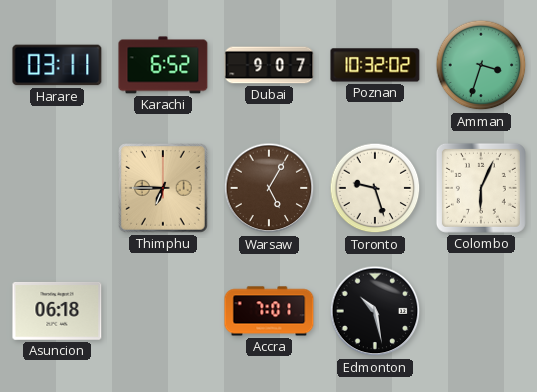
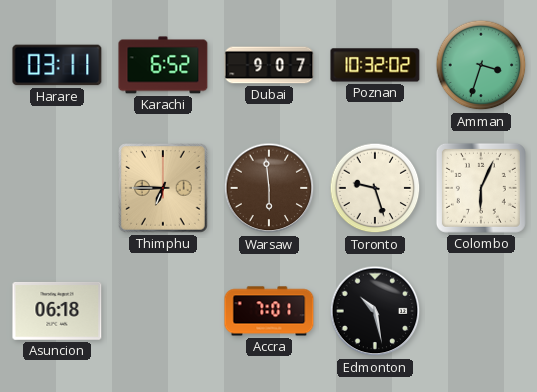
Warsaw: 5:05 -> 5:59 (269, 188)
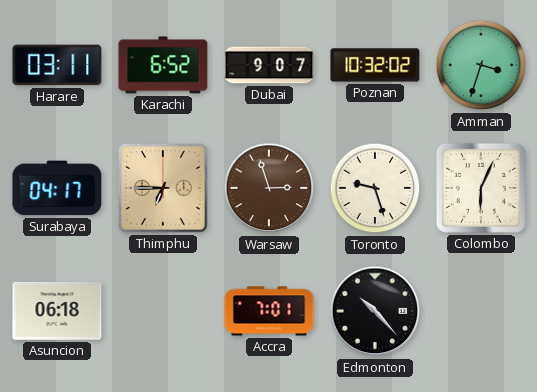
Surabaya: none -> 04:17 (57, 188)
Warsaw: 5:59 -> 2:57 (269, 188)
Edmonton: 10:28 -> 10:23 (375, 311)
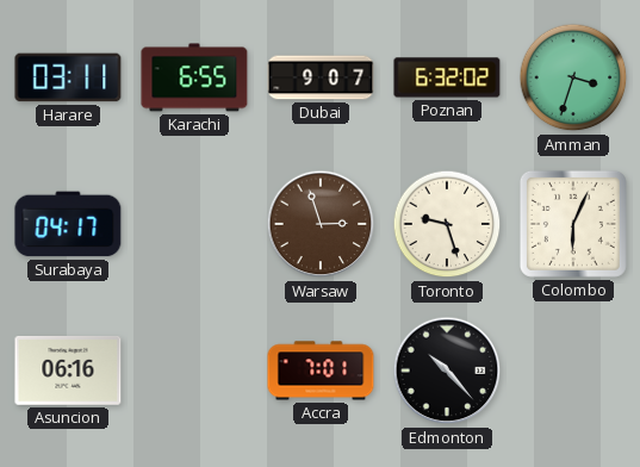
Karachi: 6:52 -> 6:55 (194, 77)
Poznan: 10:32 -> 6:32 (447, 77)
Thimphu: 6:45 -> none (164, 189)
Asuncion: 06:18 -> 06:16 (68, 371)
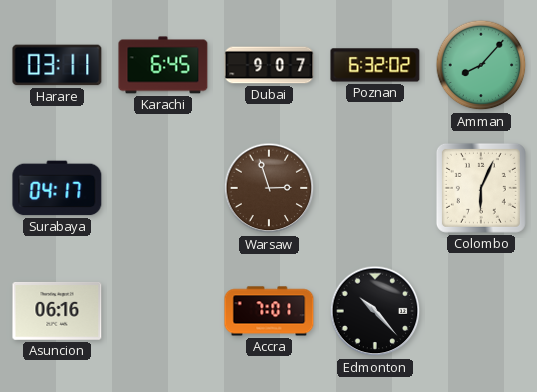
Karachi: 6:55 -> 6:45 (163, 65)
Amman: 3:33 -> 8:07 (481, 65)
Toronto: 9:27 -> none (447, 224)
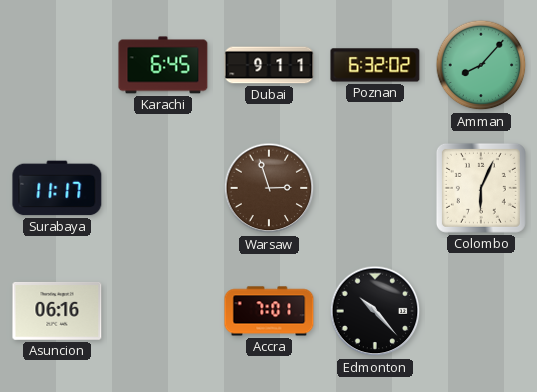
Harare: 03:11 -> none (57, 65)
Dubai: 9:07 -> 9:11 (269, 65)
Surabaya: 04:17 -> 11:17 (57, 188)
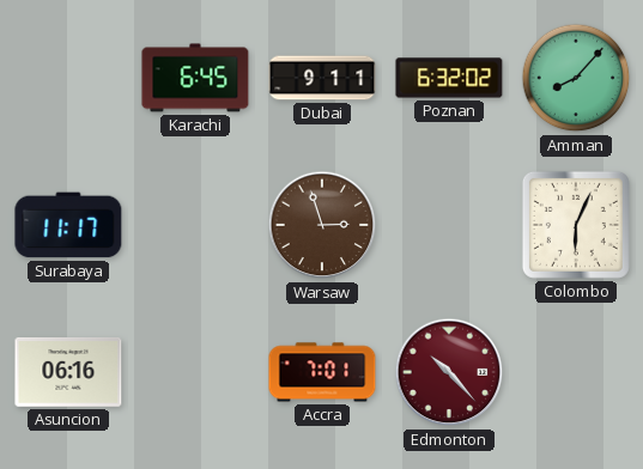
Edmonton dial: black -> burgundy (449, 372)
